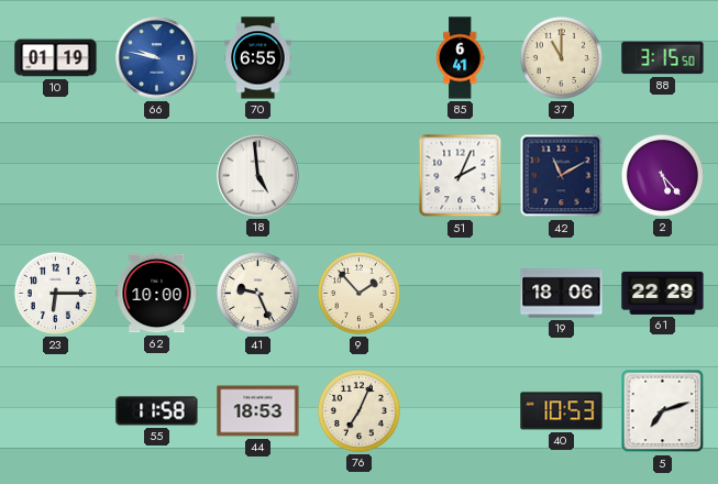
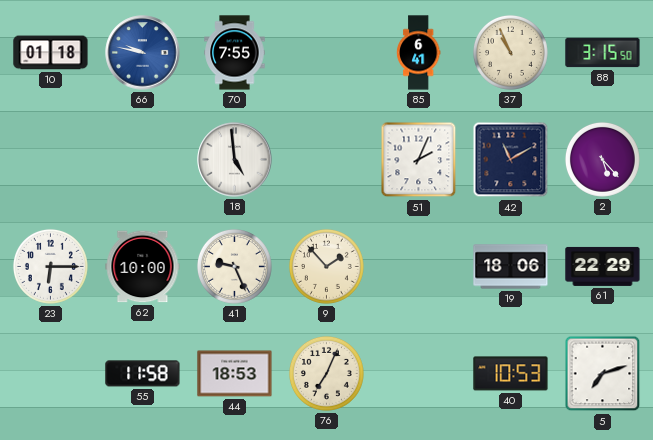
10: 01:19 -> 01:18 (51, 53)
70: 6:55 -> 7:55 (235, 53)
37: 11:00 -> 10:56 (510, 52)
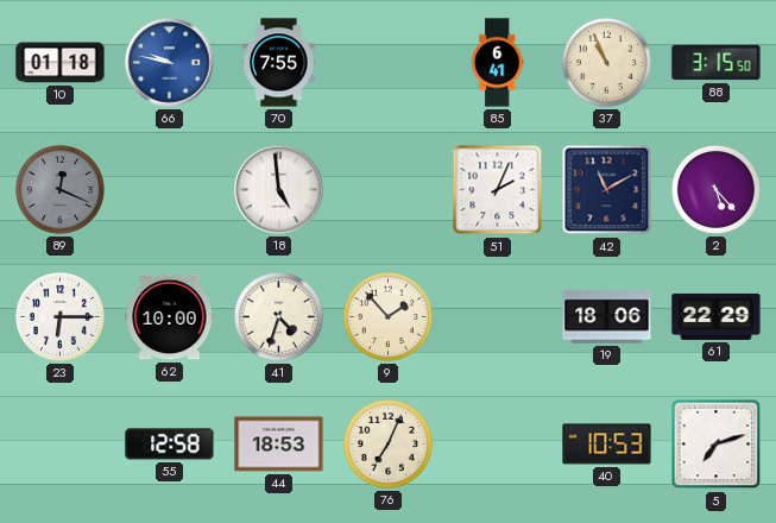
89: none -> 12:19 (59, 189)
41: 9:26 -> 4:33 (278, 316)
55: 11:58 -> 12:58 (170, 445)
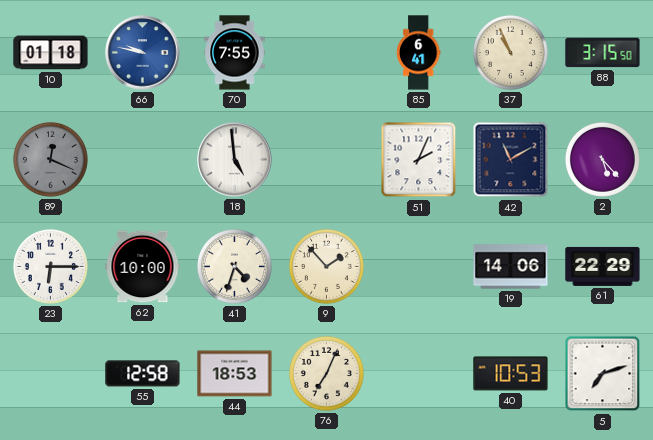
19: 18:06 -> 14:06 (511, 267)
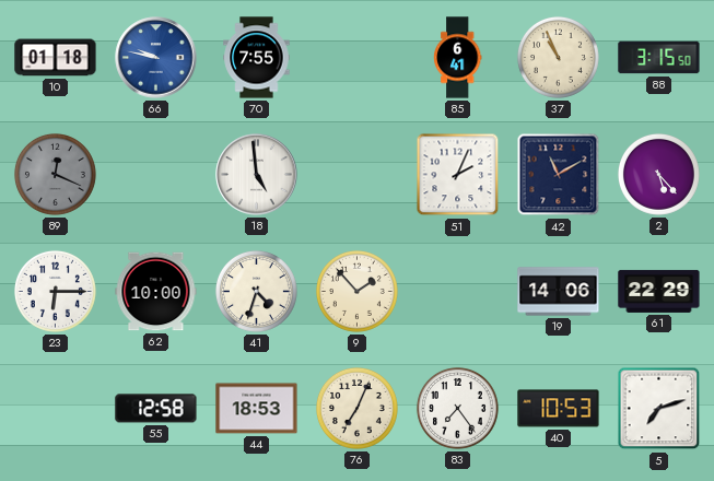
83: none -> 7:24 (457, 408)
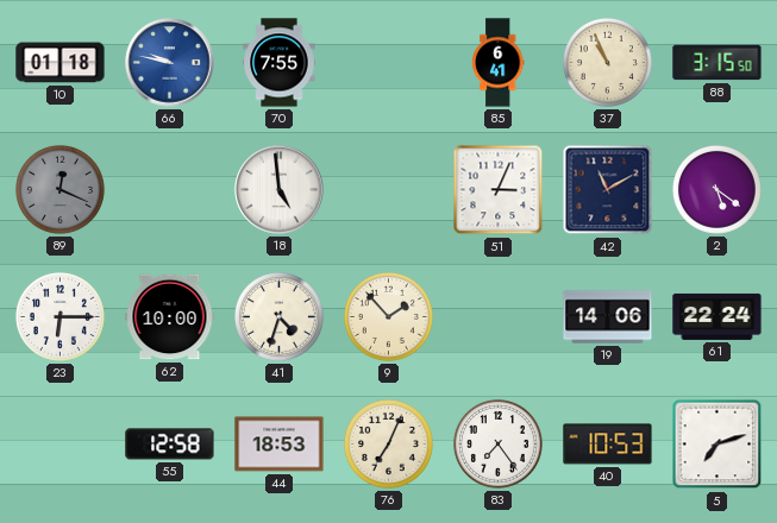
51: 2:04 -> 3:04 (499, 190)
2: 5:23 -> 5:21 (716, 189)
61: 22:29 -> 22:24 (718, 316)
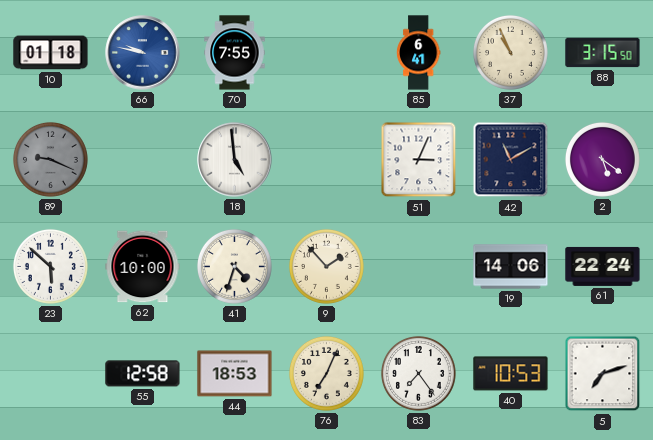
89: 12:19 -> 9:19 (50, 159)
23: 6:15 -> 5:52 (50, 266)
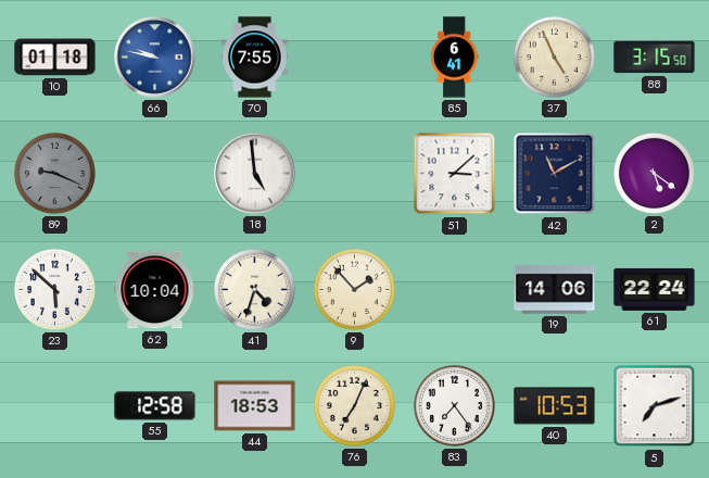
37: 10:56 -> 4:56 (554, 56)
51: 3:04 -> 3:08 (455, 174)
62: 10:00 -> 10:04 (155, 290)
